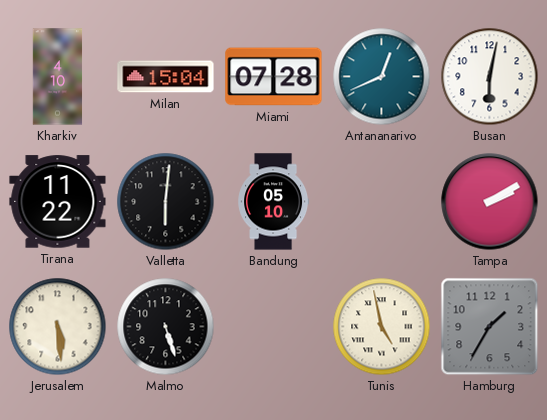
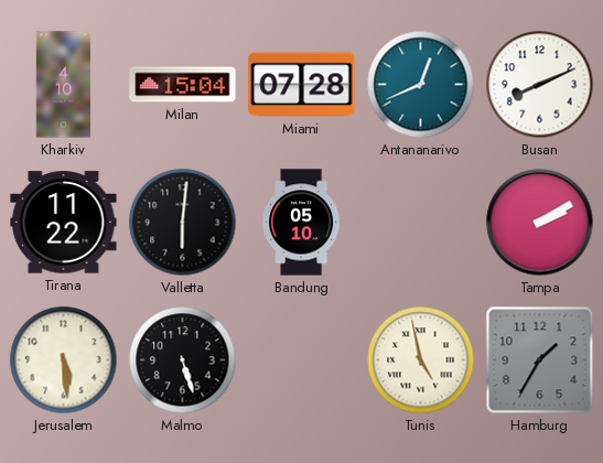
Busan: 6:02 -> 8:11 (540, 85)
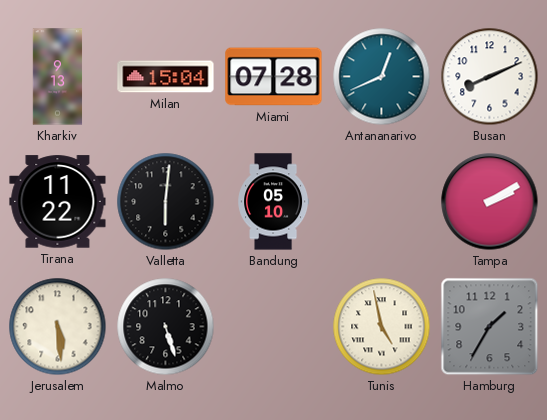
Kharkiv: 4:10 -> 9:13 (58, 77)
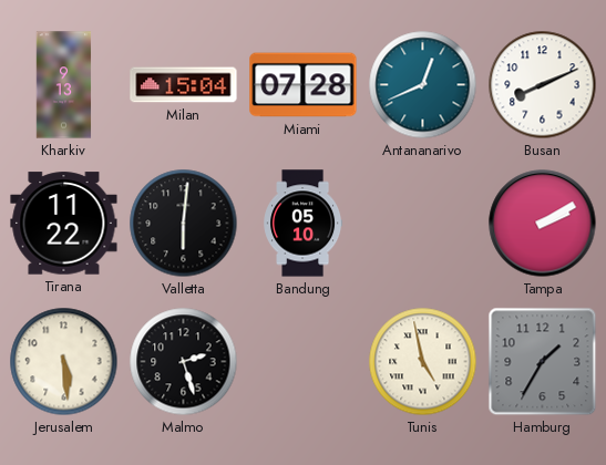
Malmo: 5:27 -> 2:27 (184, 362)
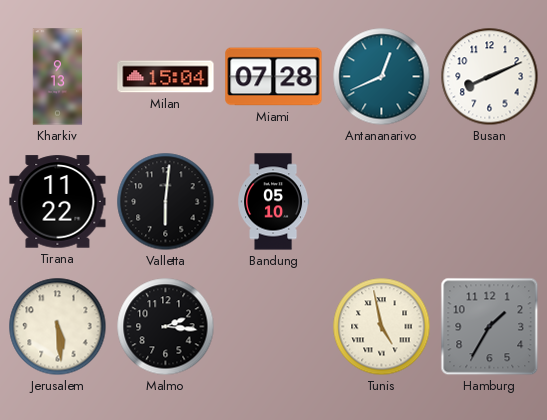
Tampa: 2:10 -> none (543, 224)
Malmo: 2:27 -> 2:16 (166, 327)
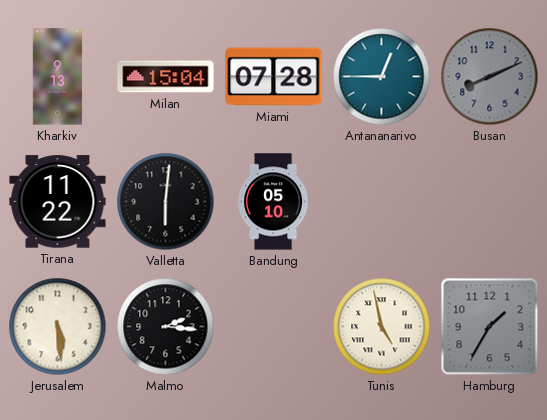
Antananarivo: 12:41 -> 12:45 (382, 77)
Busan dial: white -> grey (490, 77)
